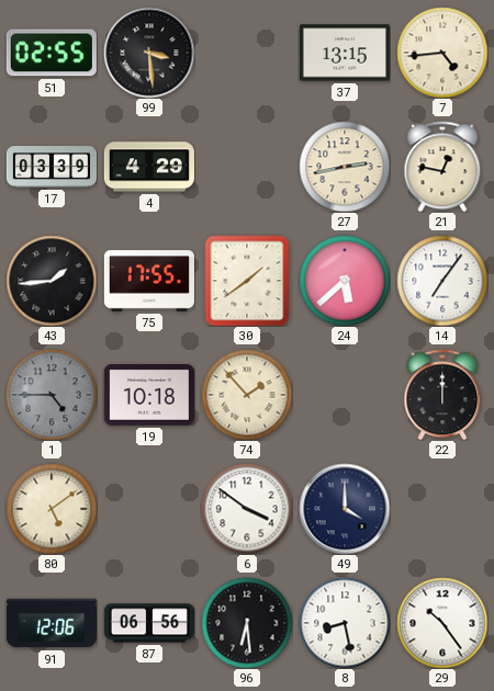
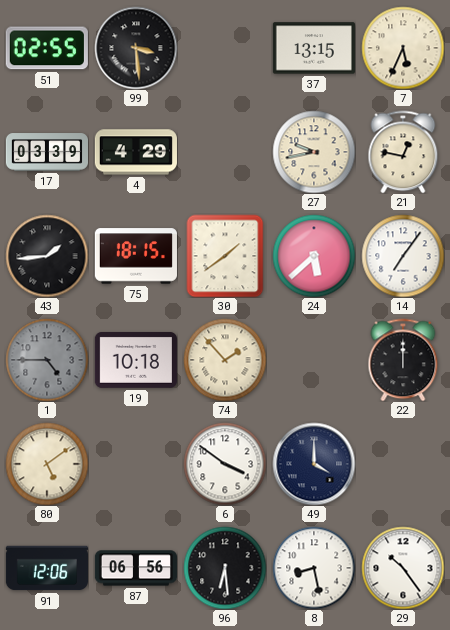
7: 4:44 -> 5:34 (403, 48)
27: 2:43 -> 9:43 (314, 152)
75: 17:55 -> 18:15 (136, 256)
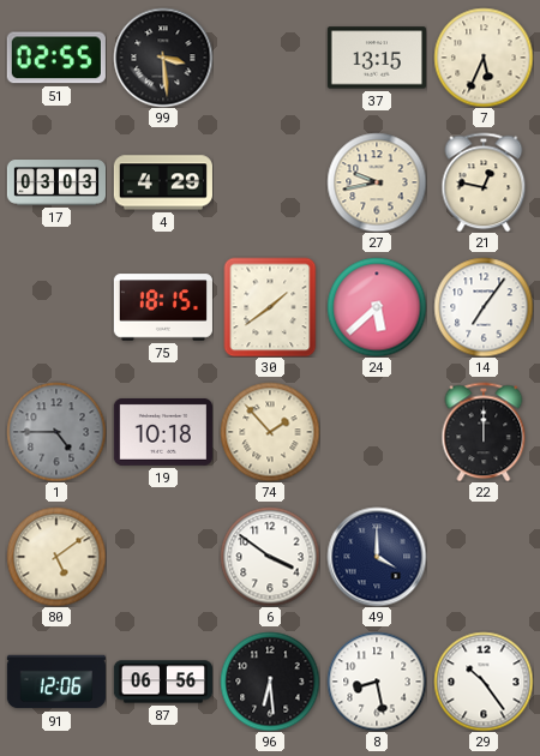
17: 03:39 -> 03:03 (55, 182)
43: 1:44 -> none (47, 256)
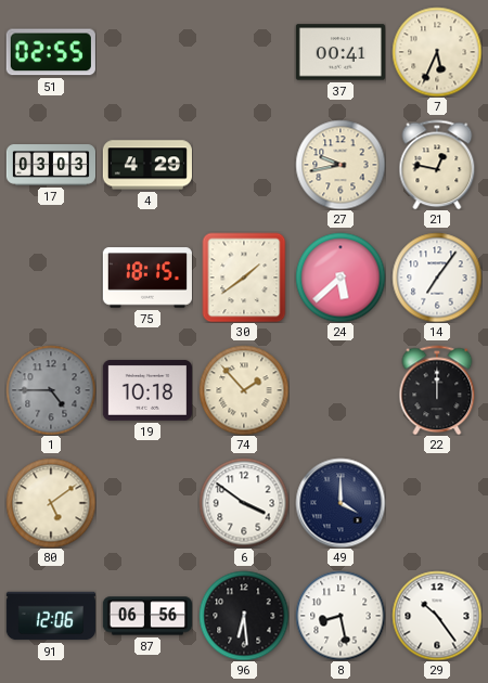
99: 3:29 -> none (163, 58)
37: 13:15 -> 00:41 (341, 52)
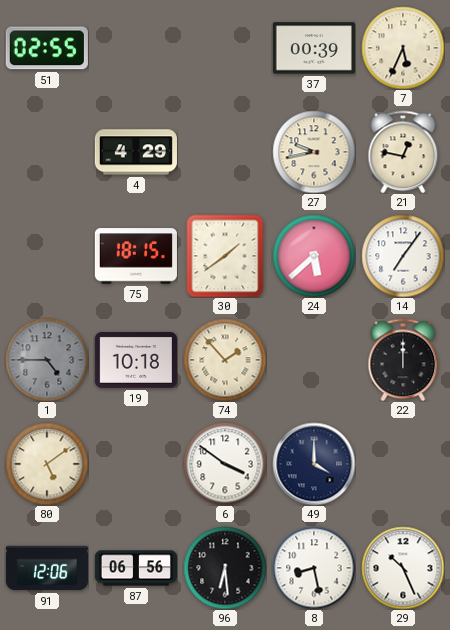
37: 00:41 -> 00:39 (314, 48)
17: 03:03 -> none (50, 165)
29: 10:24 -> 10:26 (403, 568)
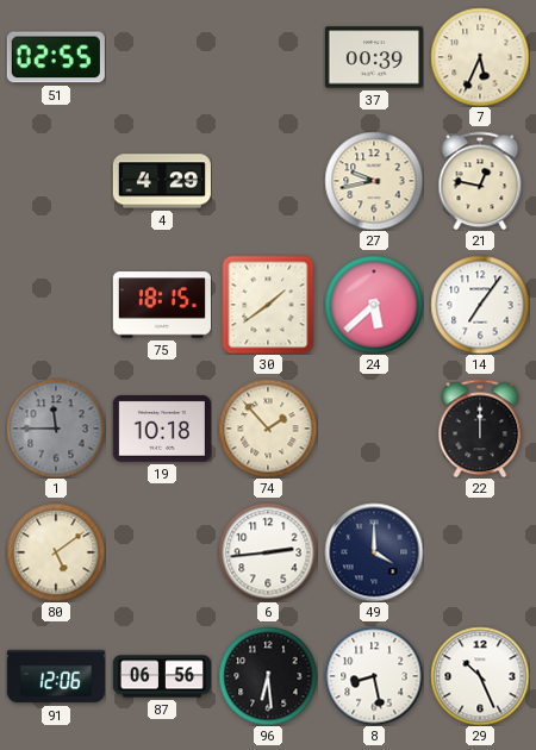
1: 4:45 -> 11:45 (56, 429)
6: 3:51 -> 2:44 (268, 552)
